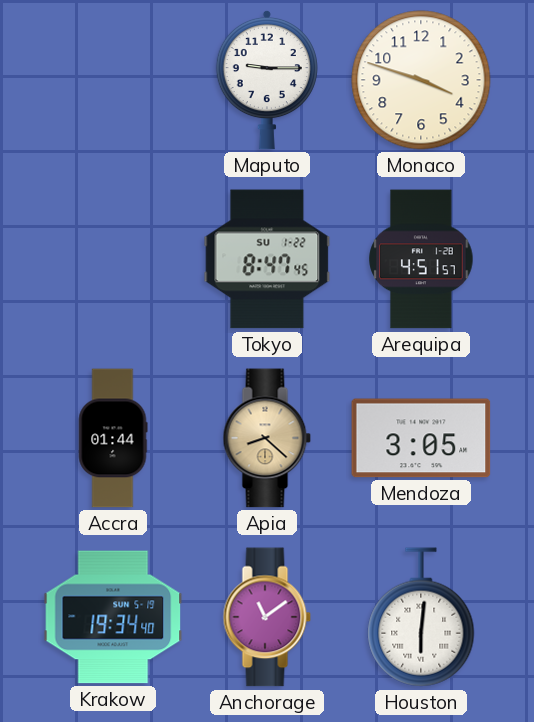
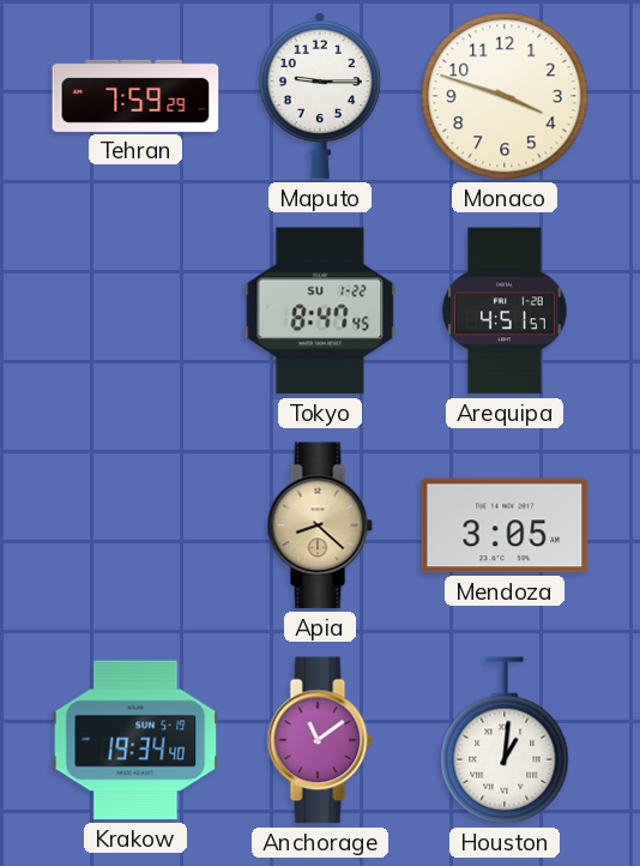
Tehran: none -> 7:59 (135, 96)
Accra: 01:44 -> none (113, 438)
Houston: 6:01 -> 1:01 (505, 740)
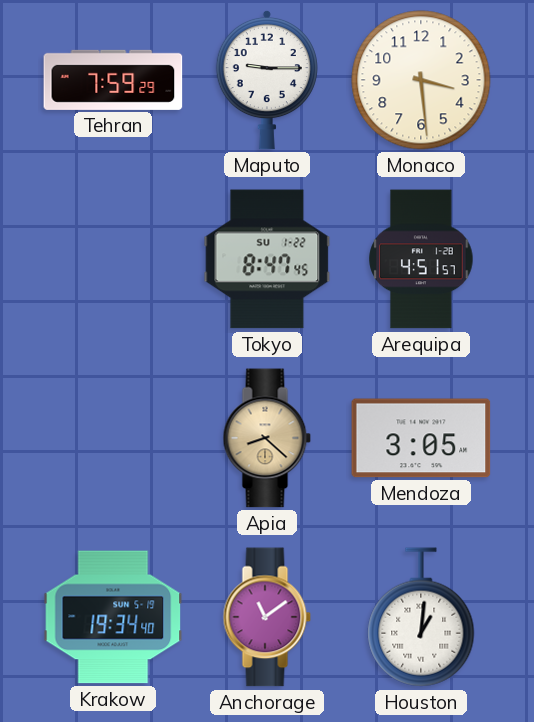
Monaco: 3:48 -> 3:29 (421, 80)
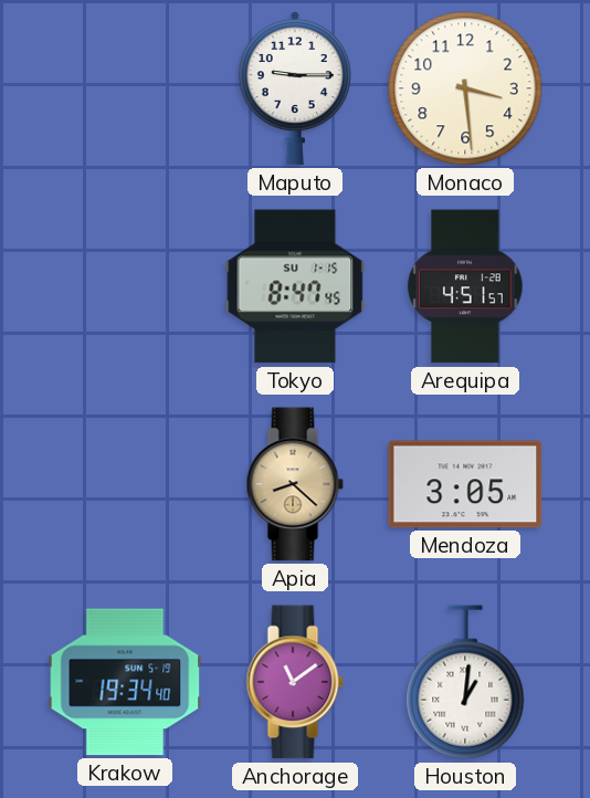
Tehran: 7:59 -> none (113, 80)
Tokyo date: SU 1-22 -> SU 1-15 (295, 286)
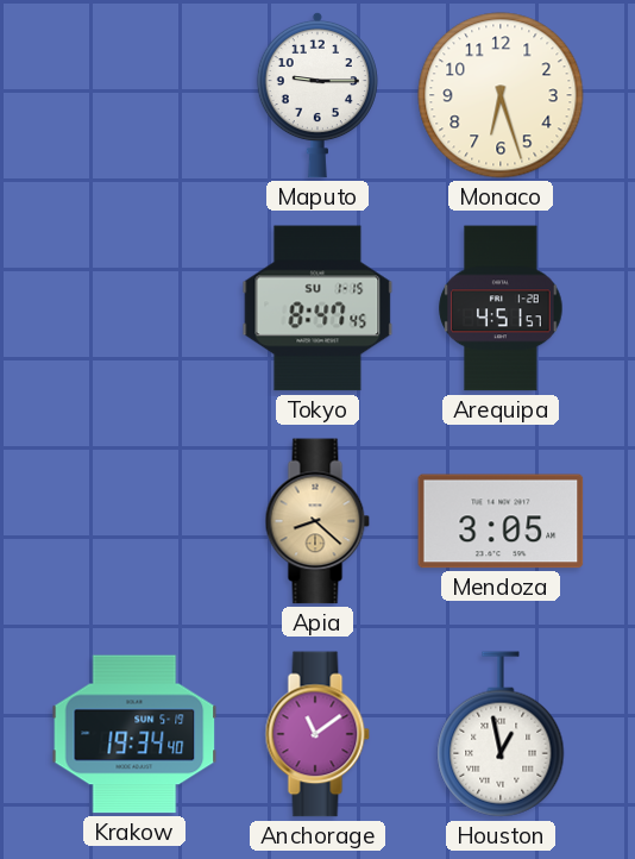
Monaco: 3:29 -> 6:27 (501, 95)
Houston: 1:01 -> 12:58 (501, 734)
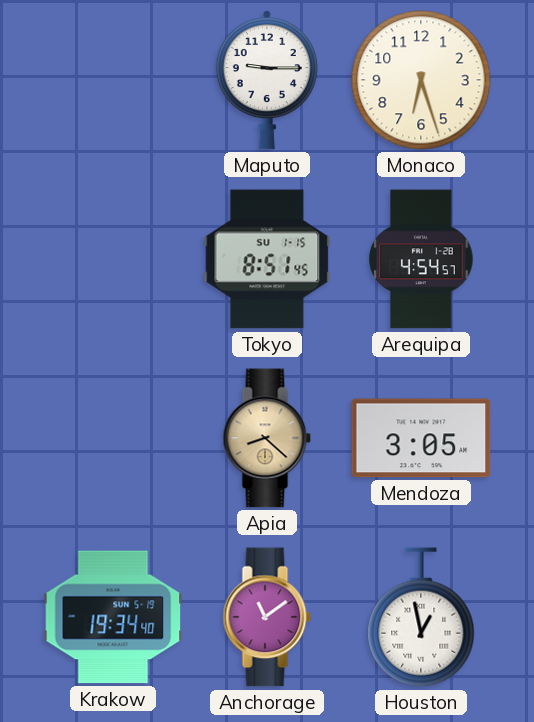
Tokyo: 8:47 -> 8:51 (267, 259)
Arequipa: 4:51 -> 4:54 (421, 259)
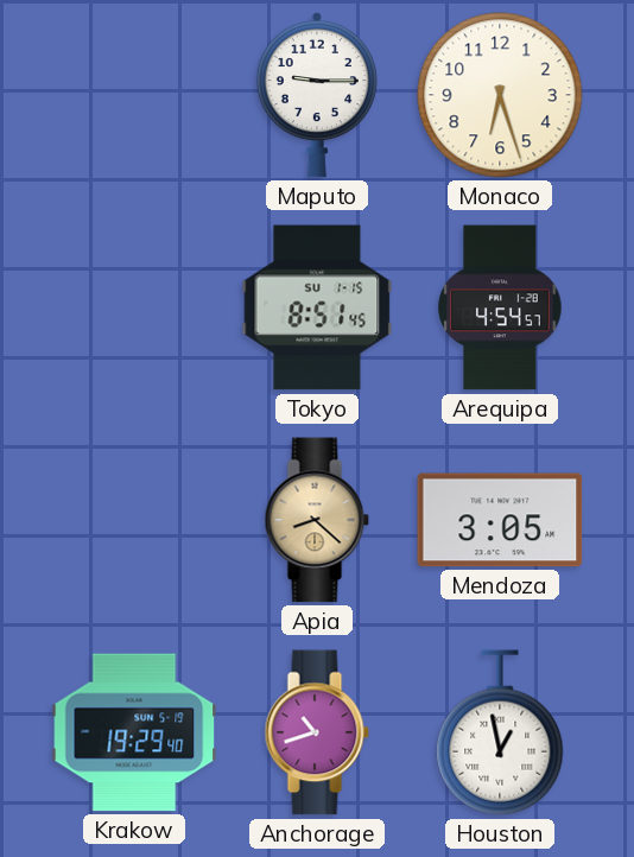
Krakow: 19:34 -> 19:29 (134, 732)
Anchorage: 11:09 -> 10:42 (317, 732)
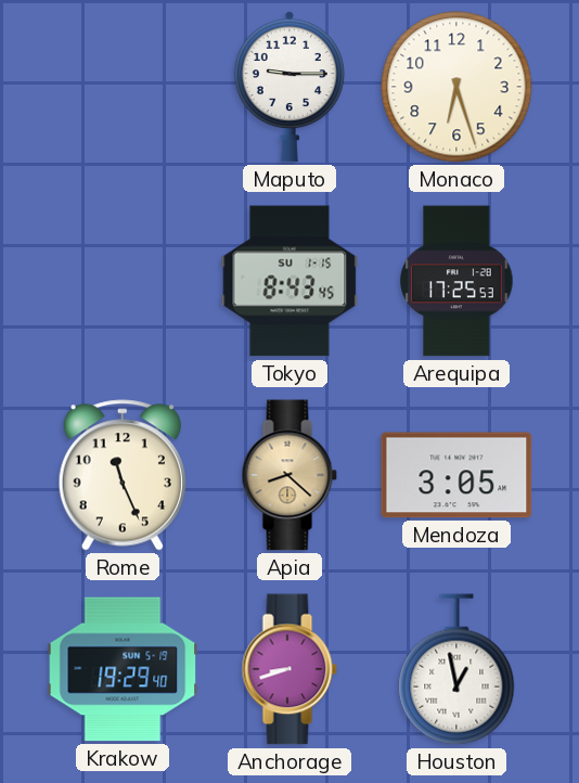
Tokyo: 8:51 -> 8:43 (289, 281)
Arequipa: 4:54 -> 17:25 (456, 281)
Rome: none -> 11:26 (121, 475)
Anchorage: 10:42 -> 8:42 (289, 669)
